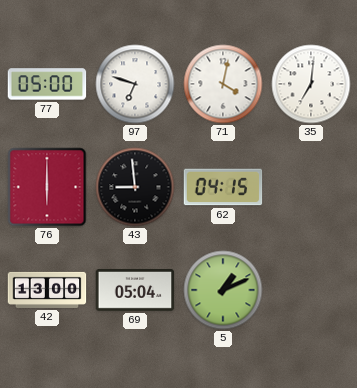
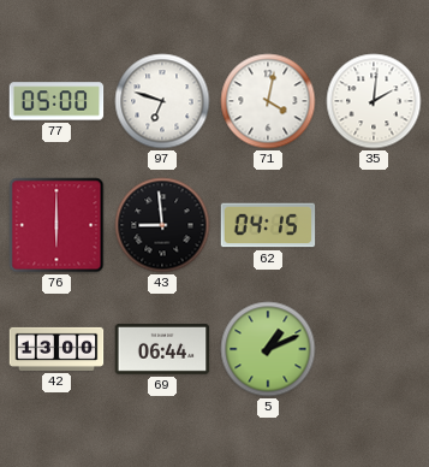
35: 7:01 -> 2:01 (374, 101)
69: 05:04 -> 06:44 (162, 350)
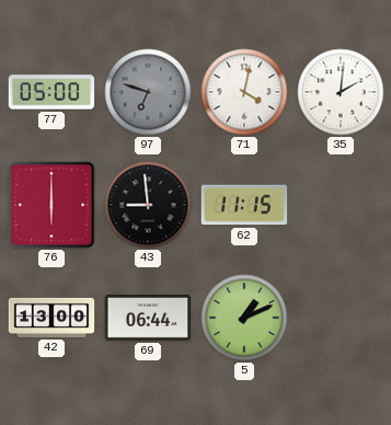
97 dial: white -> grey (148, 92)
62: 04:15 -> 11:15 (244, 205)
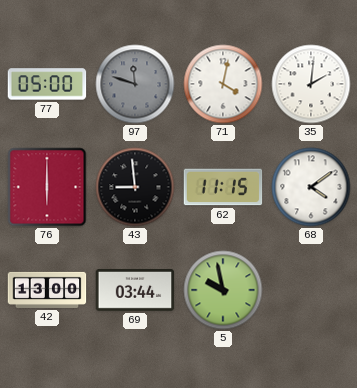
97: 6:48 -> 11:48 (135, 84)
68: none -> 4:09 (311, 187)
69: 06:44 -> 03:44 (135, 291)
5: 1:11 -> 9:58 (223, 290)
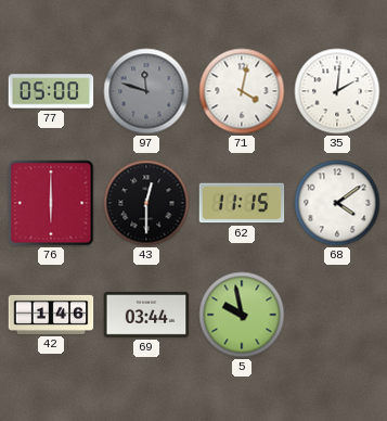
43: 8:59 -> 12:30 (146, 203)
42: 13:00 -> 1:46 (51, 315)
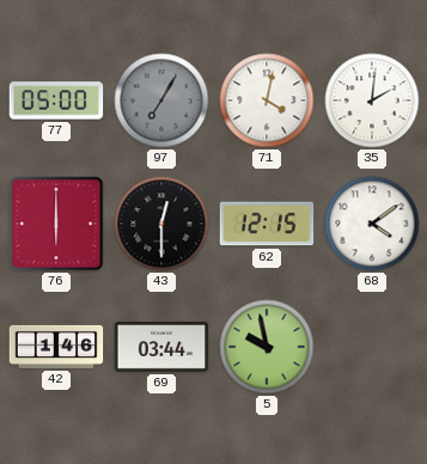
97: 11:48 -> 7:05 (161, 100)
62: 11:15 -> 12:15 (267, 224)
